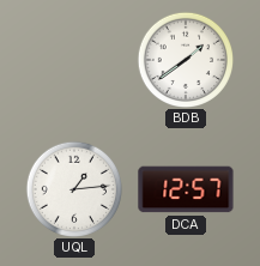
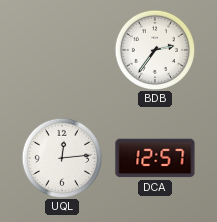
BDB: 1:39 -> 2:36 (154, 49)
UQL: 1:14 -> 12:14 (61, 157)
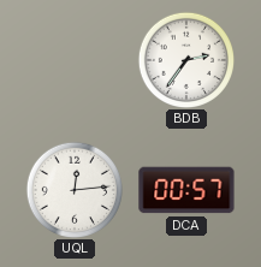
DCA: 12:57 -> 00:57 (186, 190)
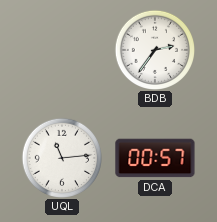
UQL: 12:14 -> 11:14 (61, 157)
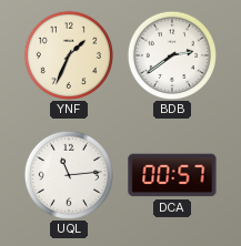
YNF: none -> 1:34 (68, 54)
BDB: 2:36 -> 2:39 (171, 54)
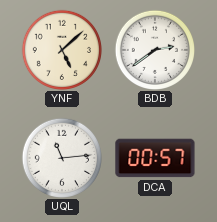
YNF: 1:34 -> 5:08 (61, 49)
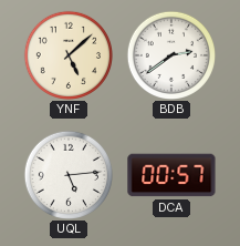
UQL: 11:14 -> 5:14 (67, 174)
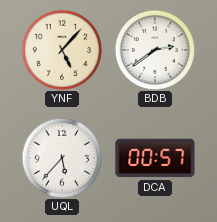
YNF: 5:08 -> 5:07 (61, 49)
UQL: 5:14 -> 5:37 (61, 157)
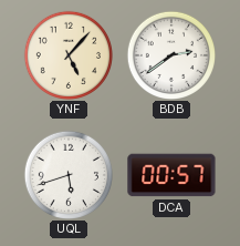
UQL: 5:37 -> 5:42 (67, 174)
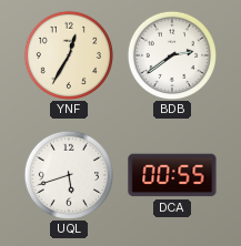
YNF: 5:07 -> 12:35 (68, 54)
DCA: 00:57 -> 00:55 (172, 175)
